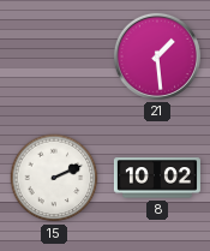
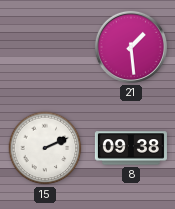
8: 10:02 -> 09:38 (131, 148)
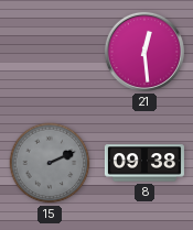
21: 1:29 -> 12:29 (144, 52)
15 dial: white -> grey (50, 163)
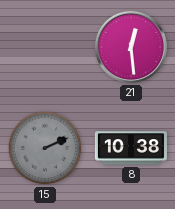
8: 09:38 -> 10:38 (131, 148)
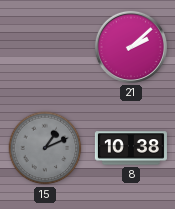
21: 12:29 -> 2:08 (131, 47)
15: 2:11 -> 1:11 (45, 148)
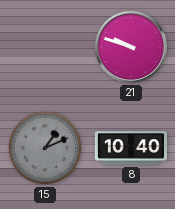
21: 2:08 -> 9:48 (131, 47)
8: 10:38 -> 10:40 (131, 148)
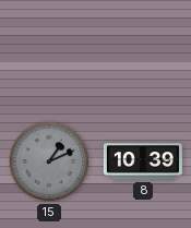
21: 9:48 -> none (131, 47)
8: 10:40 -> 10:39 (143, 161)
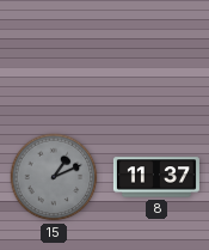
8: 10:39 -> 11:37 (156, 177)
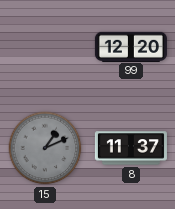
99: none -> 12:20 (131, 46)
